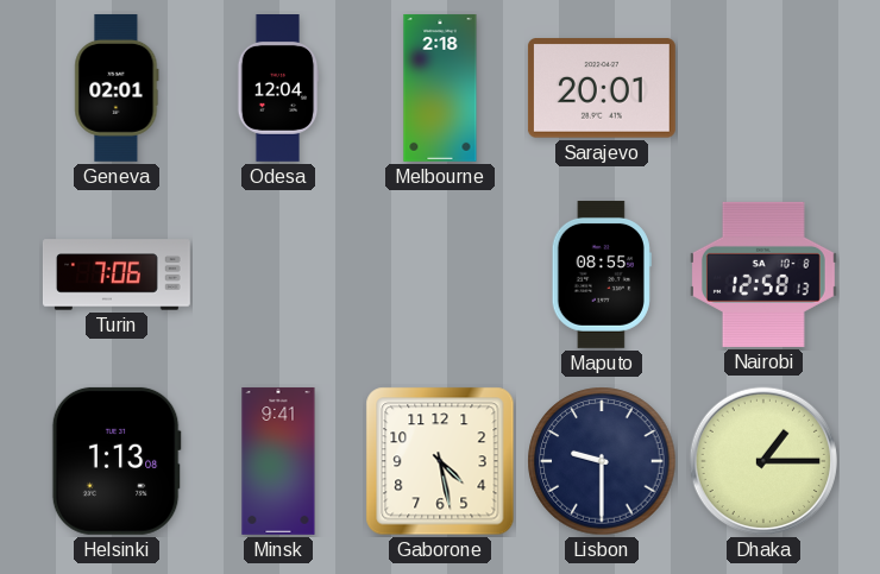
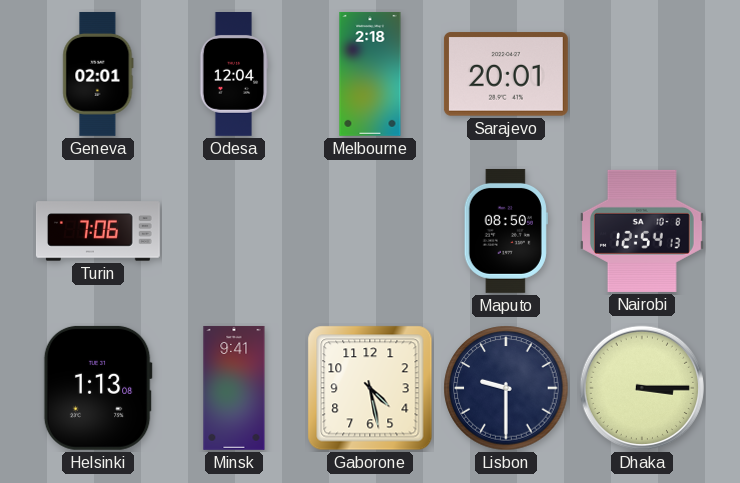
Maputo: 08:55 -> 08:50 (506, 231)
Nairobi: 12:58 -> 12:54 (642, 231)
Dhaka: 1:15 -> 3:15 (642, 388)
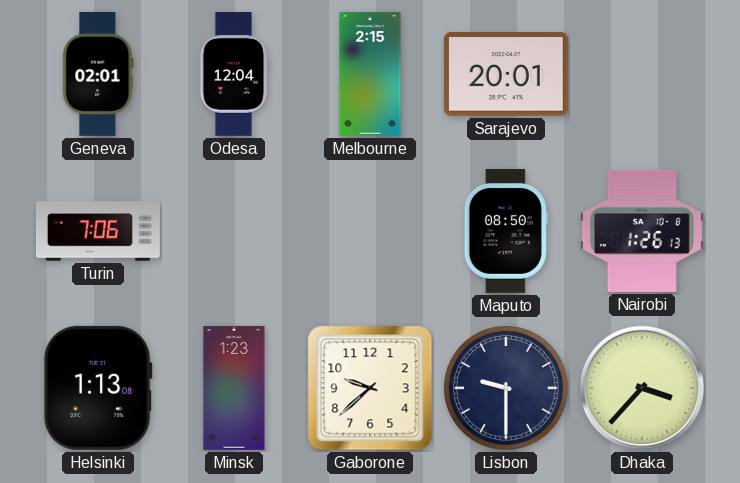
Melbourne: 2:18 -> 2:15 (370, 74)
Nairobi: 12:54 -> 1:26 (642, 231)
Minsk: 9:41 -> 1:23 (234, 388)
Gaborone: 4:28 -> 9:38 (370, 388)
Dhaka: 3:15 -> 3:37 (642, 388)
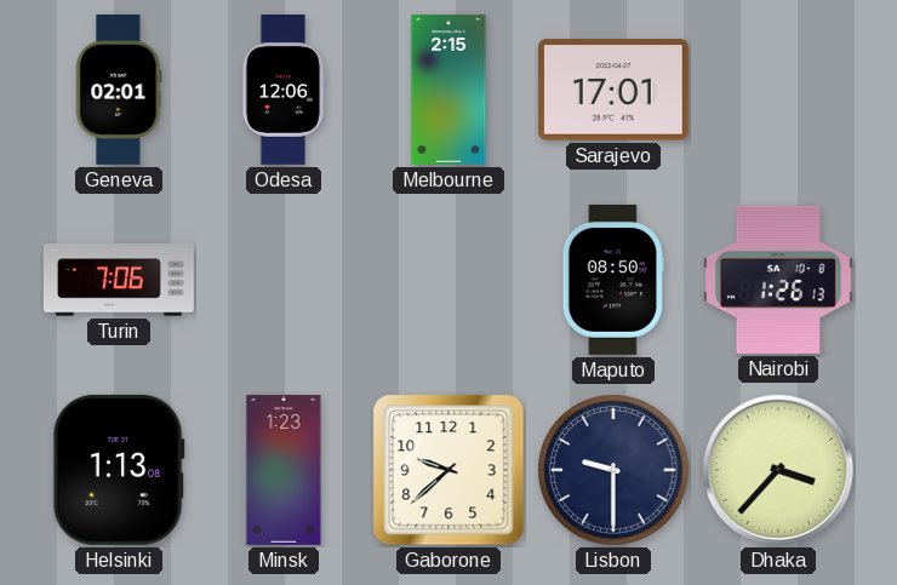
Odesa: 12:04 -> 12:06 (284, 91)
Sarajevo: 20:01 -> 17:01 (613, 90)
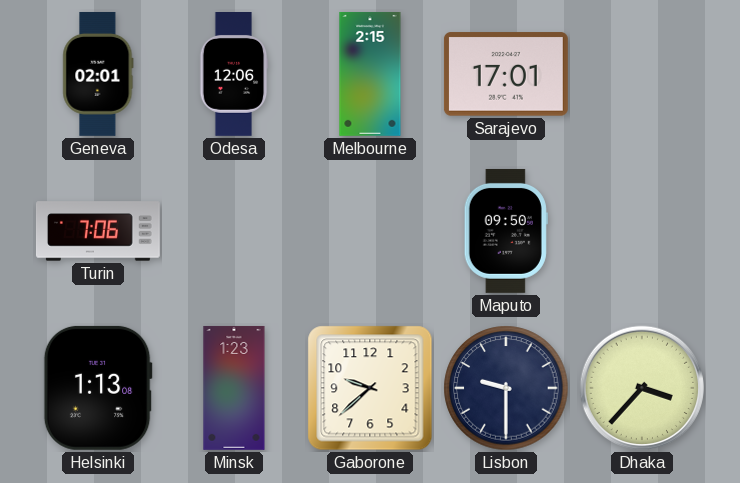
Maputo: 08:50 -> 09:50 (506, 231)
Nairobi: 1:26 -> none (778, 280)
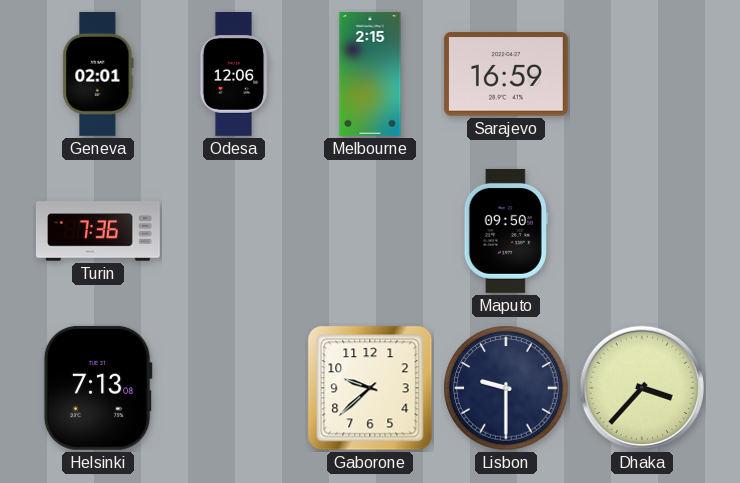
Sarajevo: 17:01 -> 16:59 (506, 74)
Turin: 7:06 -> 7:36 (98, 231)
Helsinki: 1:13 -> 7:13 (98, 388)
Minsk: 1:23 -> none (234, 388)
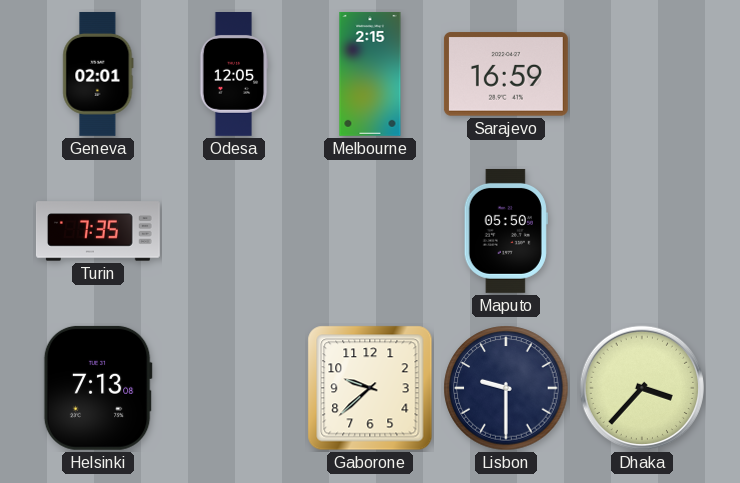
Odesa: 12:06 -> 12:05 (234, 75)
Turin: 7:36 -> 7:35 (98, 231)
Maputo: 09:50 -> 05:50 (506, 231)
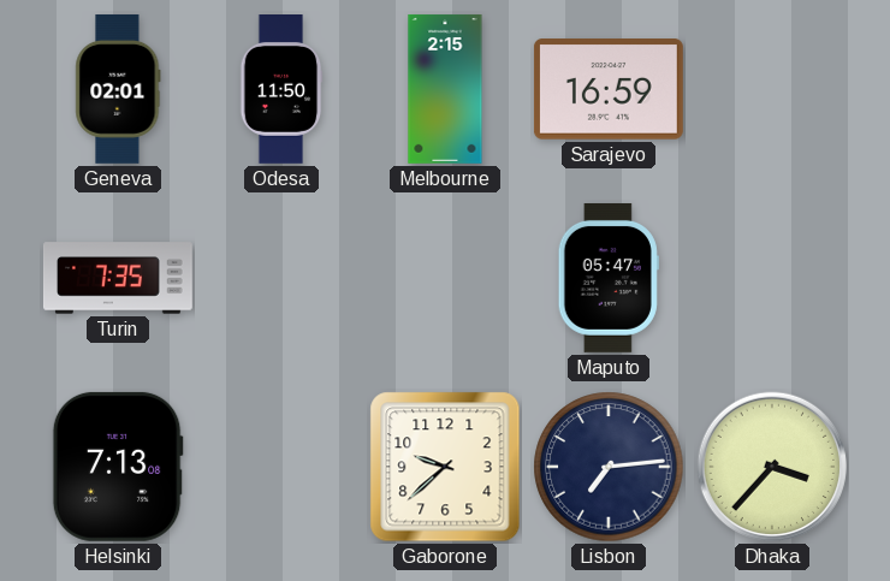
Odesa: 12:05 -> 11:50 (281, 90)
Maputo: 05:50 -> 05:47 (609, 278)
Lisbon: 9:30 -> 7:14 (609, 467)
